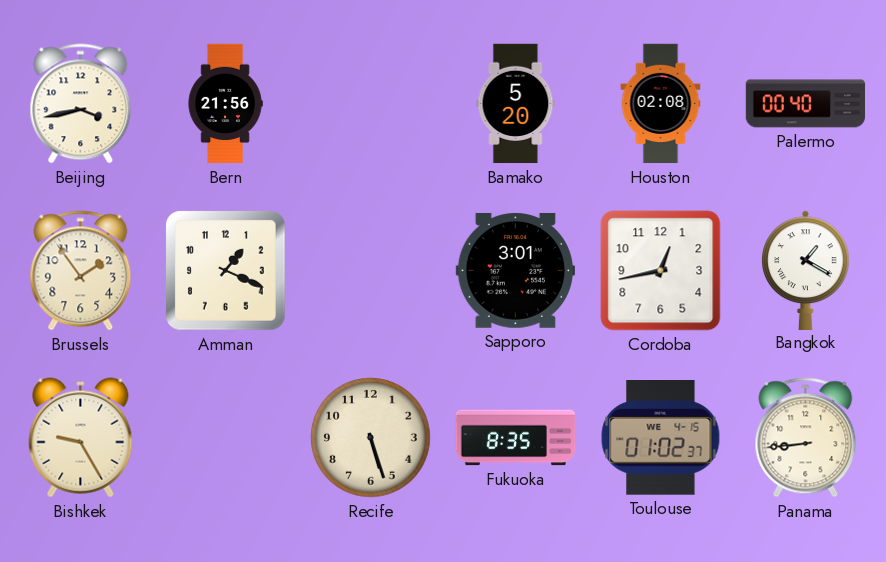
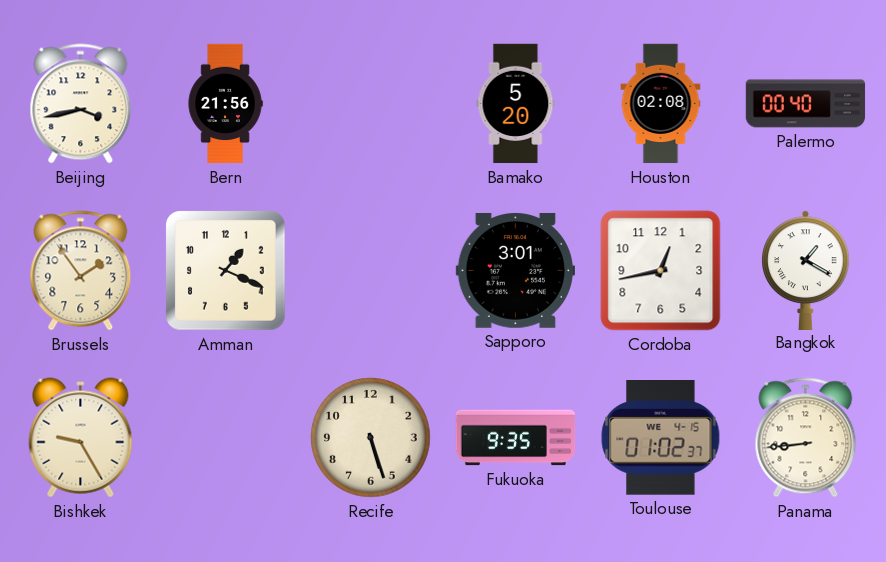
Fukuoka: 8:35 -> 9:35 (516, 438)
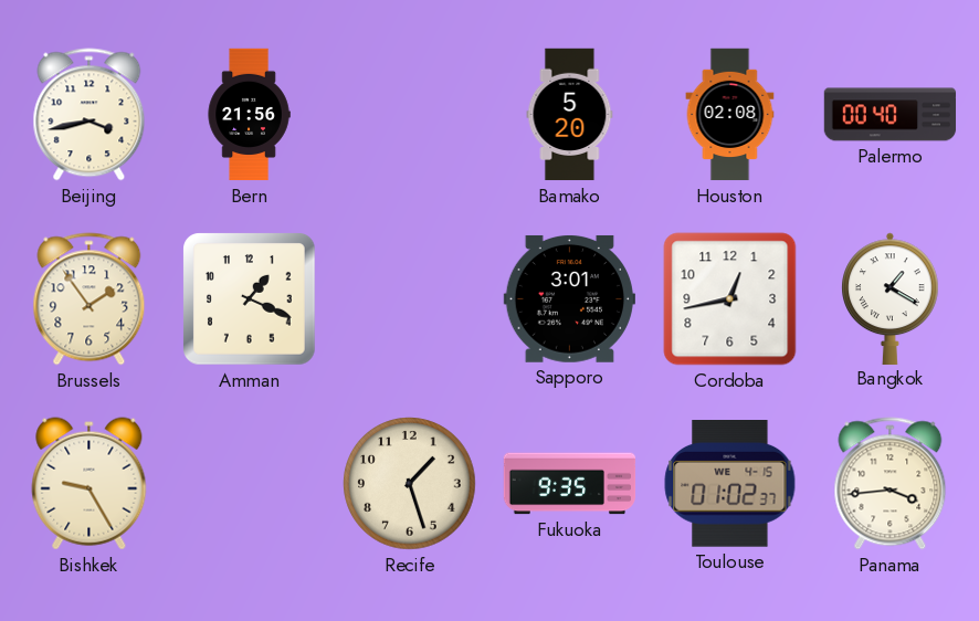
Recife: 5:27 -> 1:27 (410, 484)
Panama: 8:44 -> 3:44 (891, 484)
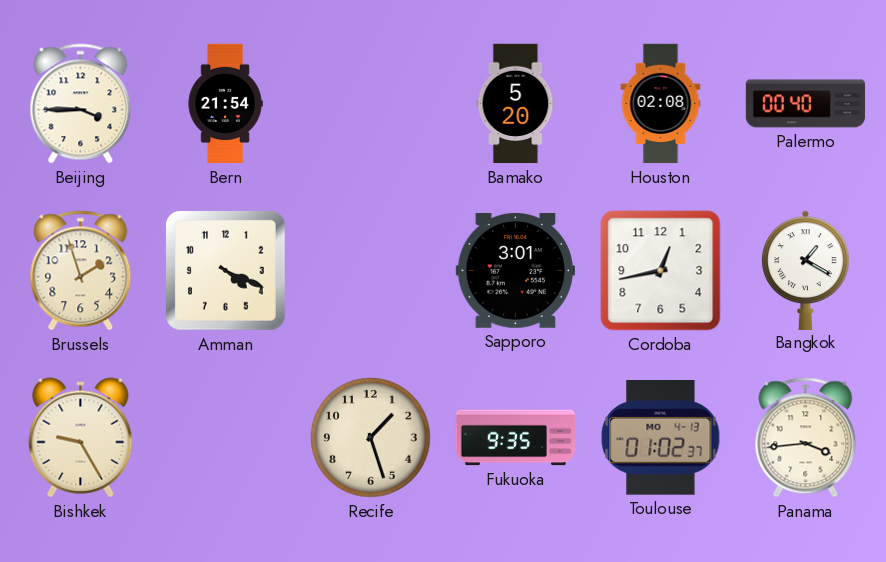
Beijing: 3:43 -> 3:45 (81, 104)
Bern: 21:56 -> 21:54 (225, 104)
Brussels: 1:54 -> 1:57 (81, 271)
Amman: 1:19 -> 4:19 (226, 271)
Toulouse date: WE 4-15 -> MO 4-13 (661, 438)
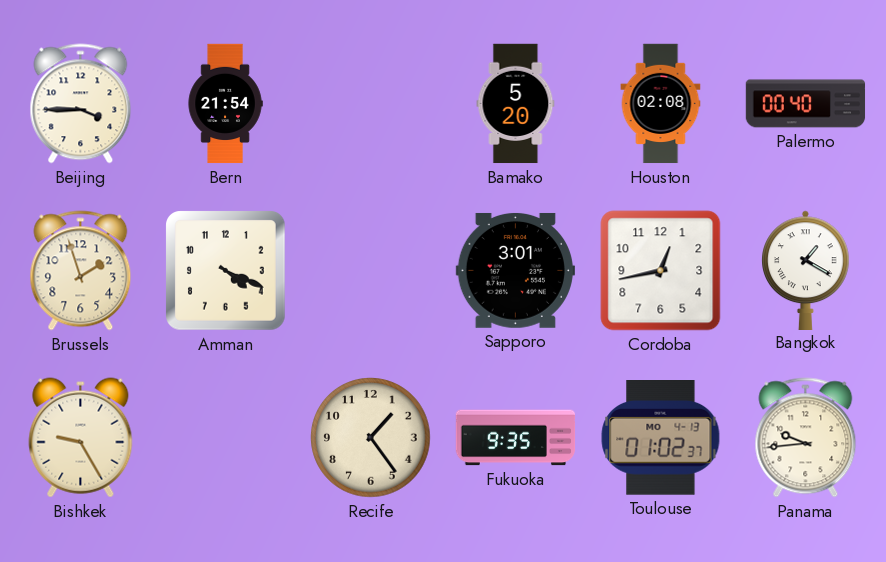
Recife: 1:27 -> 1:24 (371, 438)
Panama: 3:44 -> 9:44 (806, 438)
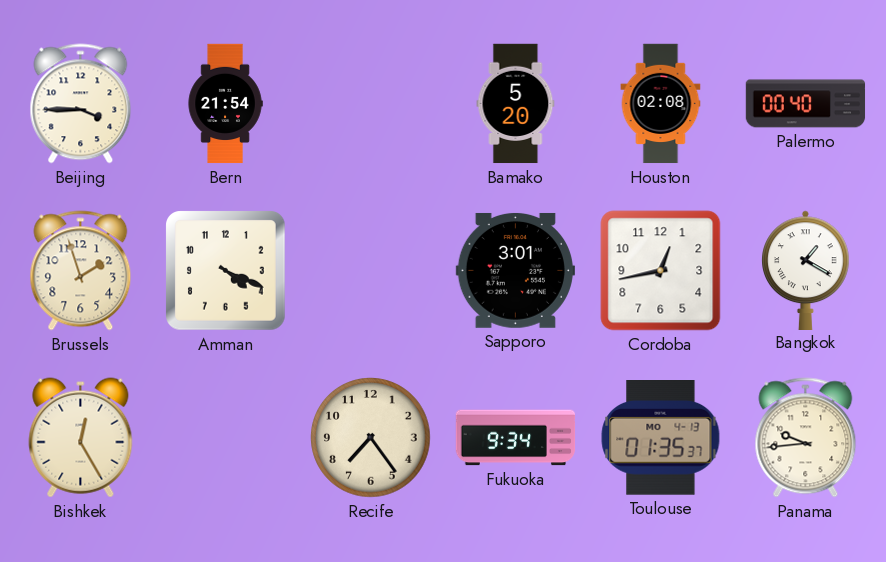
Bishkek: 9:25 -> 12:25 (81, 438)
Recife: 1:24 -> 7:24 (371, 438)
Fukuoka: 9:35 -> 9:34 (516, 438)
Toulouse: 01:02 -> 01:35 (661, 438)
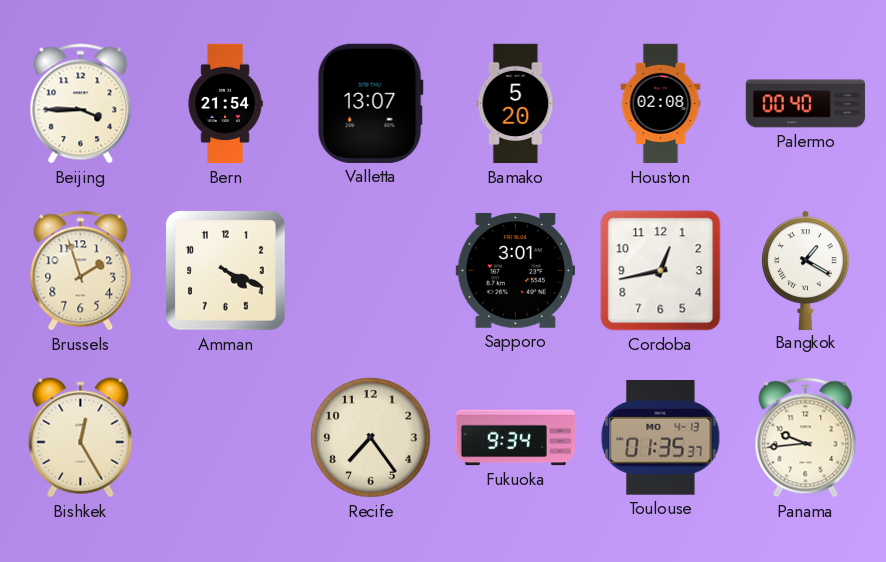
Valletta: none -> 13:07 (370, 103)
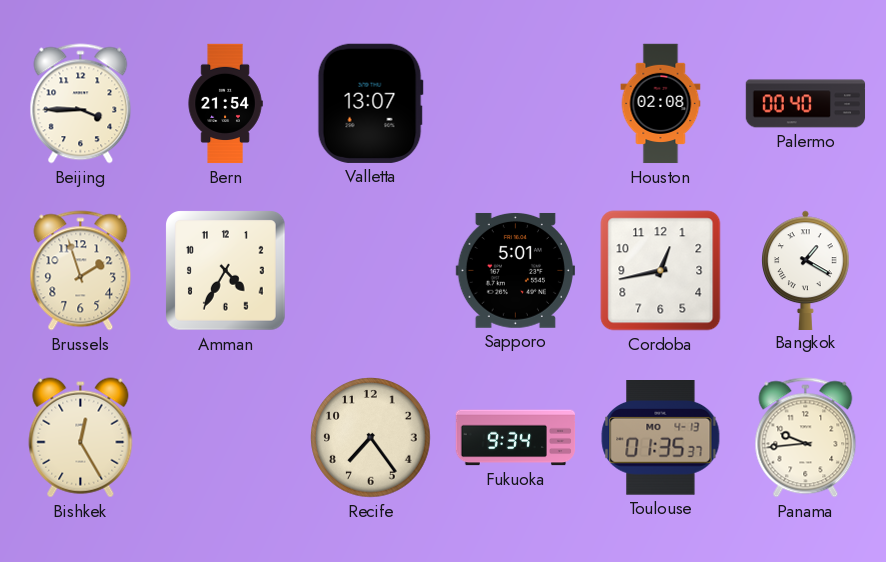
Bamako: 5:20 -> none (516, 104)
Amman: 4:19 -> 4:35 (226, 271)
Sapporo: 3:01 -> 5:01 (515, 270)
